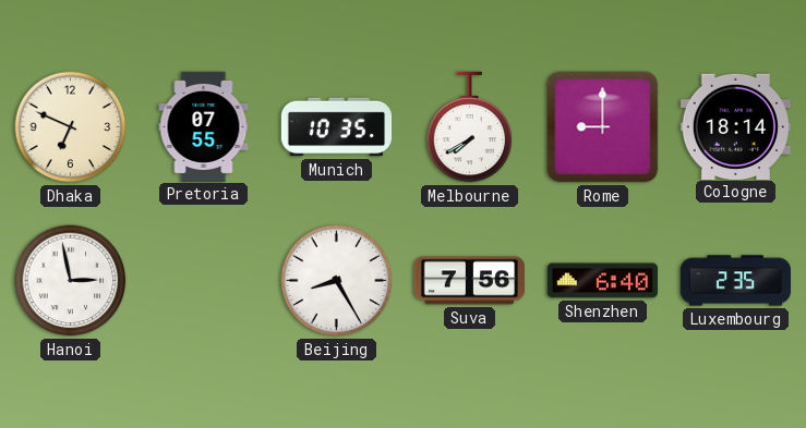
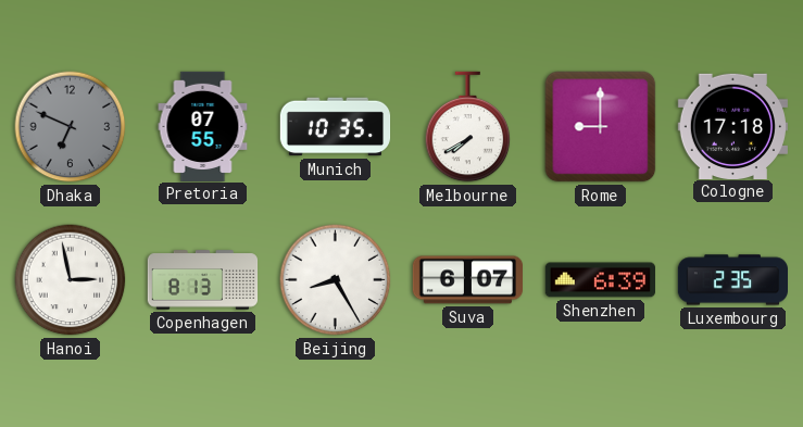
Dhaka dial: cream -> grey (71, 127)
Cologne: 18:14 -> 17:18 (732, 126)
Copenhagen: none -> 8:13 (203, 280)
Suva: 7:56 -> 6:07 (467, 280)
Shenzhen: 6:40 -> 6:39 (600, 280)
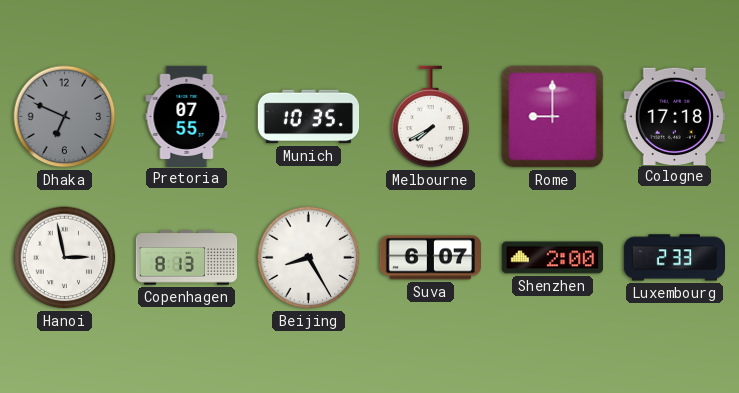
Shenzhen: 6:39 -> 2:00 (552, 258)
Luxembourg: 2:35 -> 2:33 (674, 258)
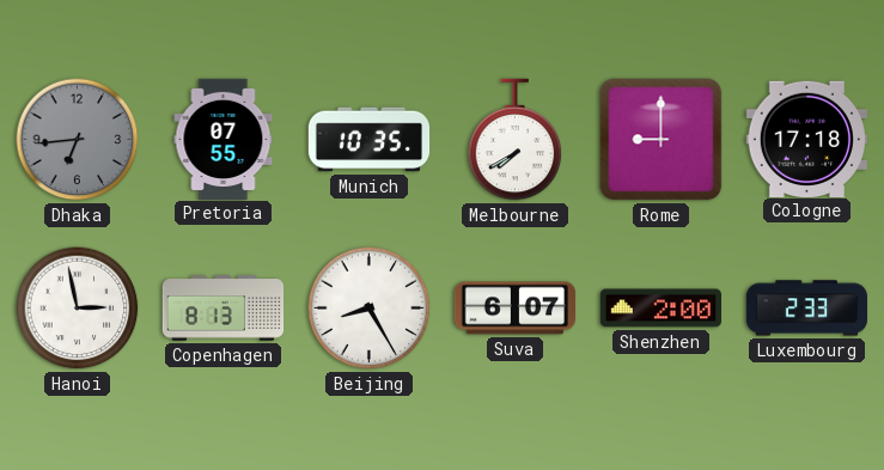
Dhaka: 6:49 -> 6:44 (78, 140)
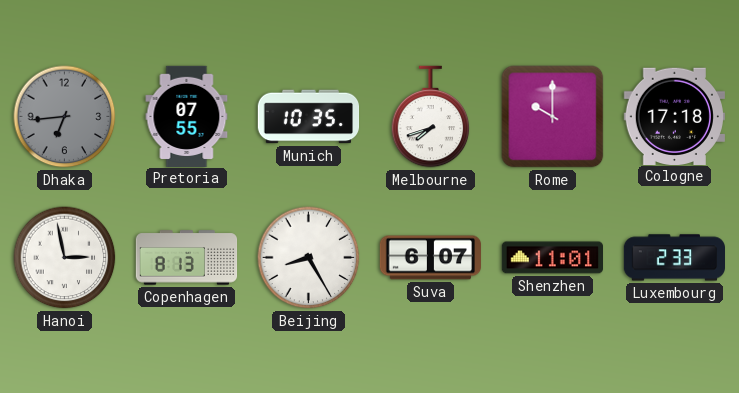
Melbourne: 7:40 -> 7:42 (431, 117)
Rome: 9:00 -> 10:00 (553, 117)
Shenzhen: 2:00 -> 11:01 (552, 258)
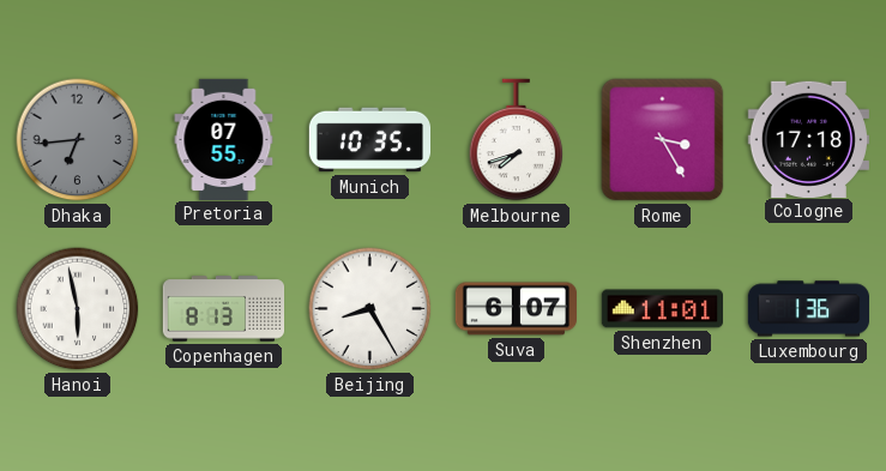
Rome: 10:00 -> 3:25 (663, 140)
Hanoi: 2:58 -> 5:58 (78, 309)
Luxembourg: 2:33 -> 1:36 (808, 309)
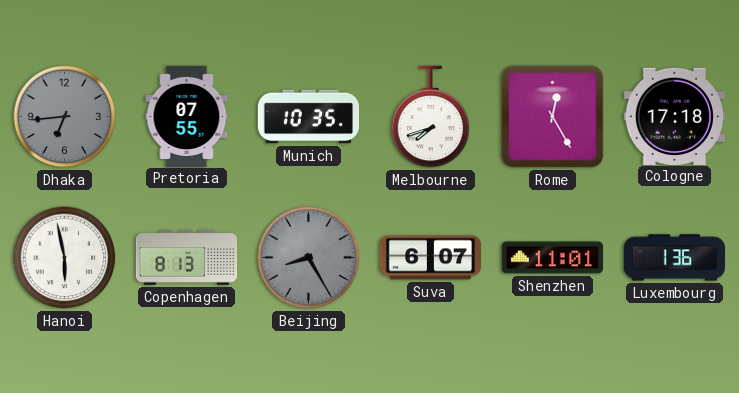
Rome: 3:25 -> 12:25 (553, 117)
Beijing dial: white -> grey (309, 258)
